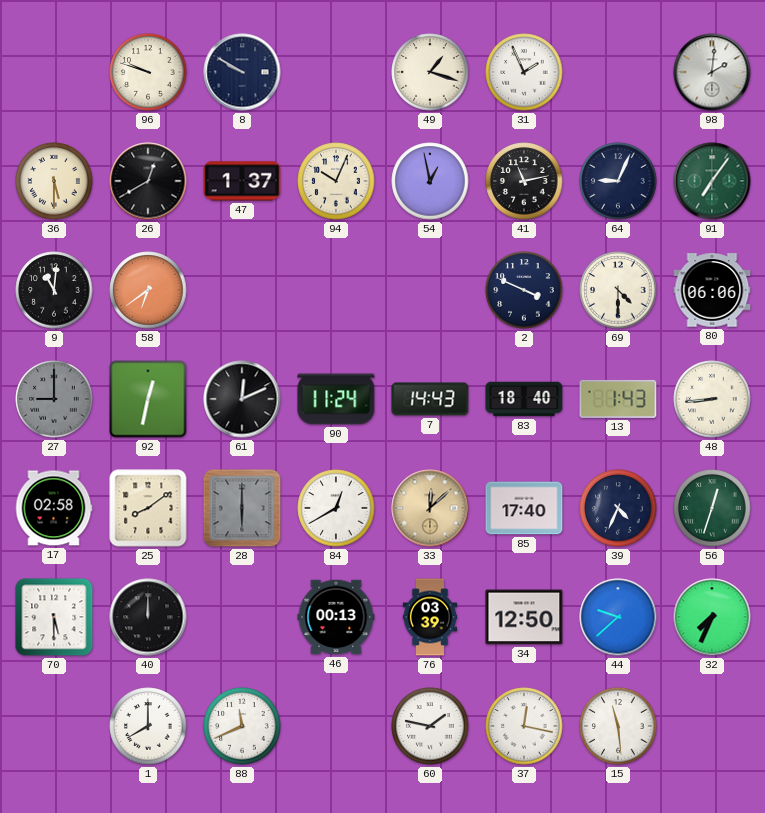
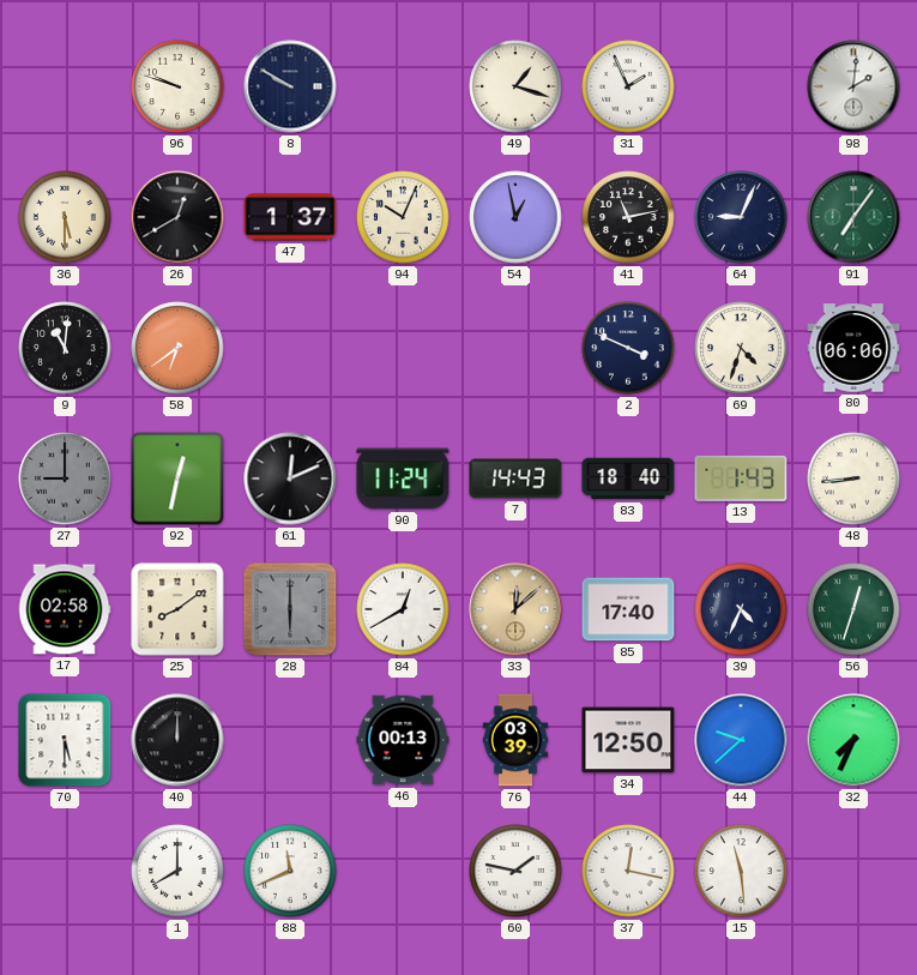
69: 4:30 -> 4:33 (741, 348)
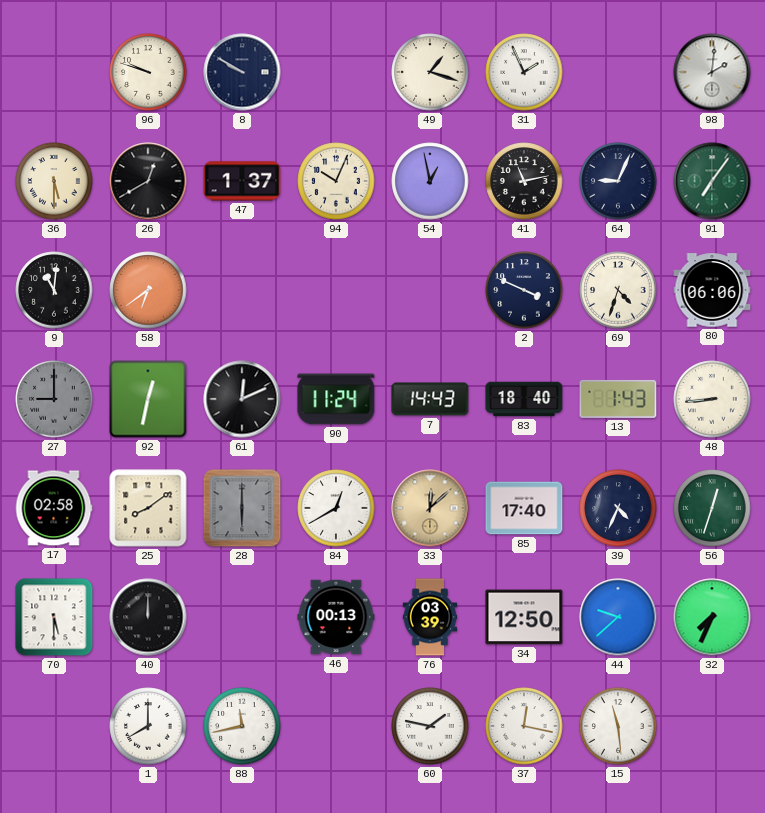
88: 11:41 -> 11:43 (242, 726)
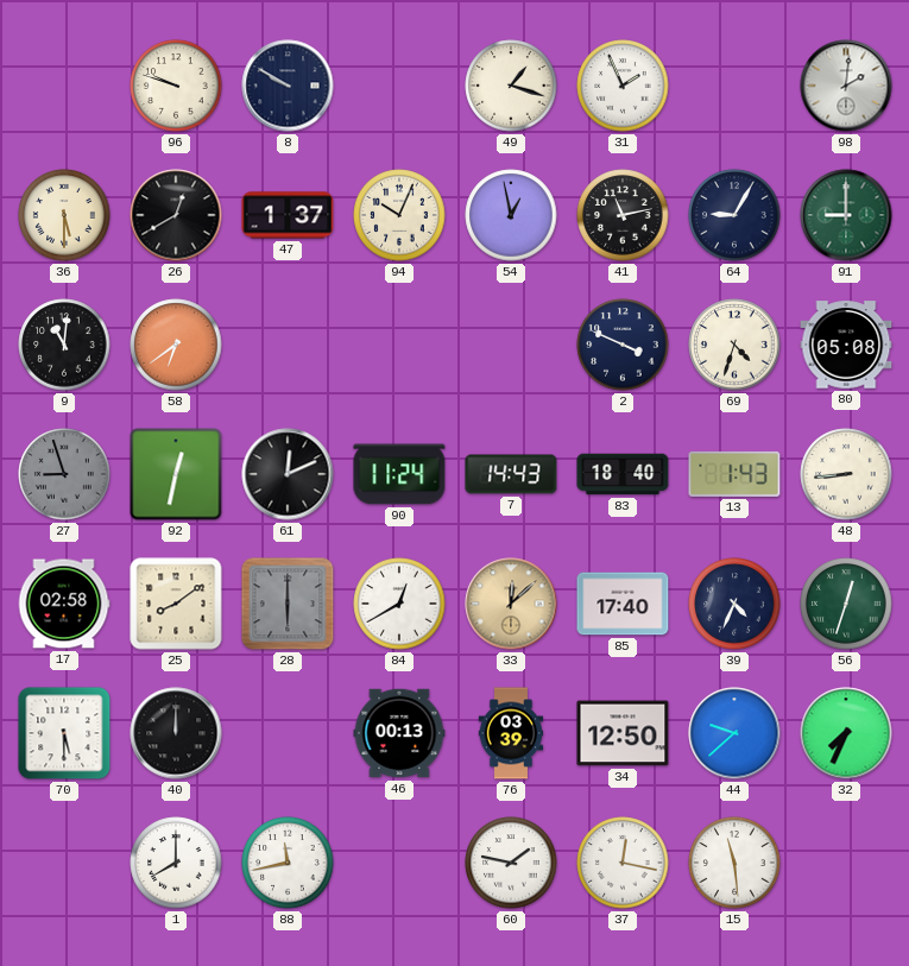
64: 9:04 -> 9:05 (734, 215)
91: 7:06 -> 9:00 (846, 215)
80: 06:06 -> 05:08 (846, 345)
27: 9:00 -> 8:57 (64, 474)
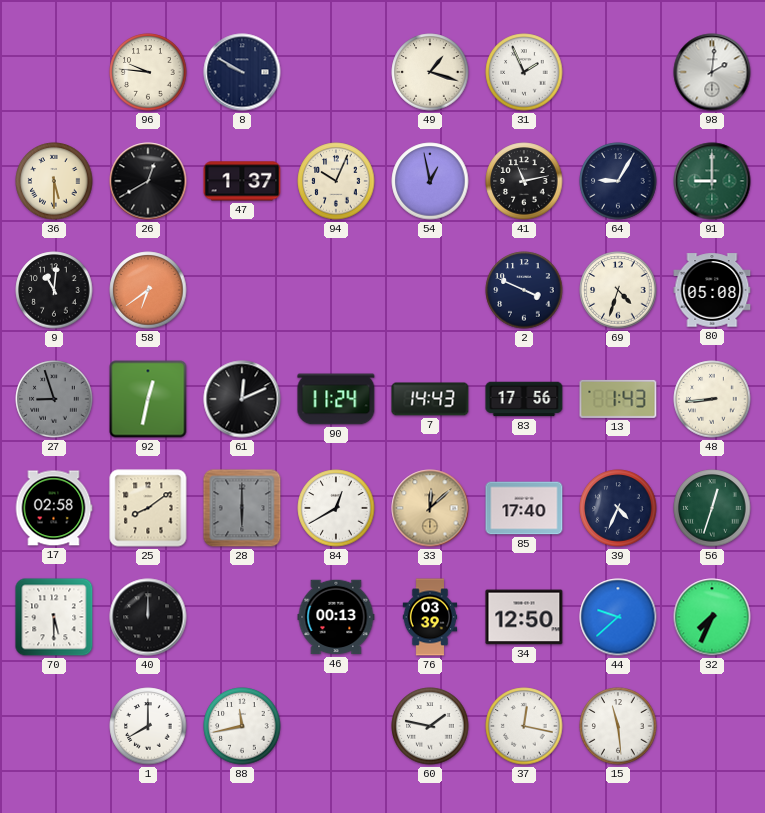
96: 9:48 -> 9:46 (148, 72)
83: 18:40 -> 17:56 (524, 399)
